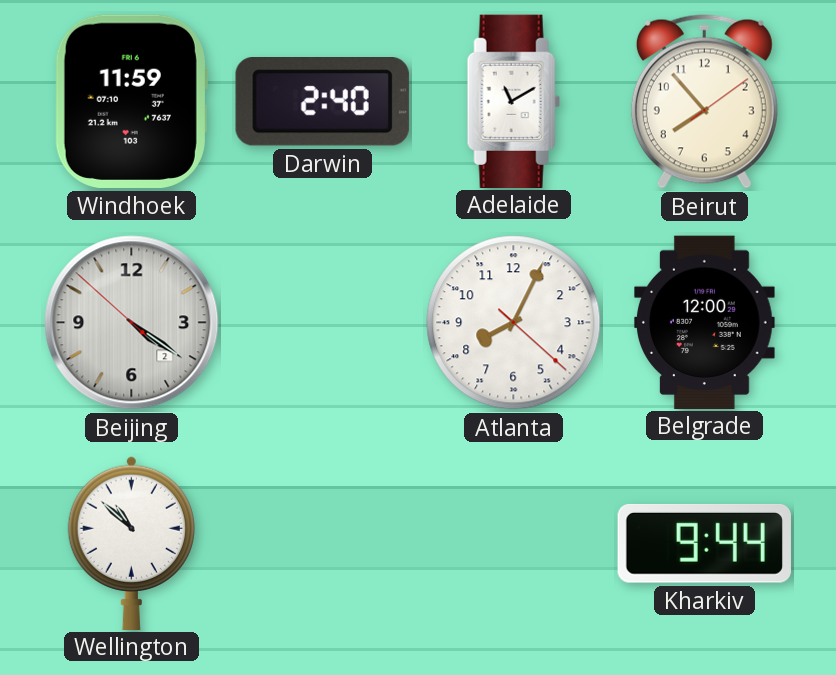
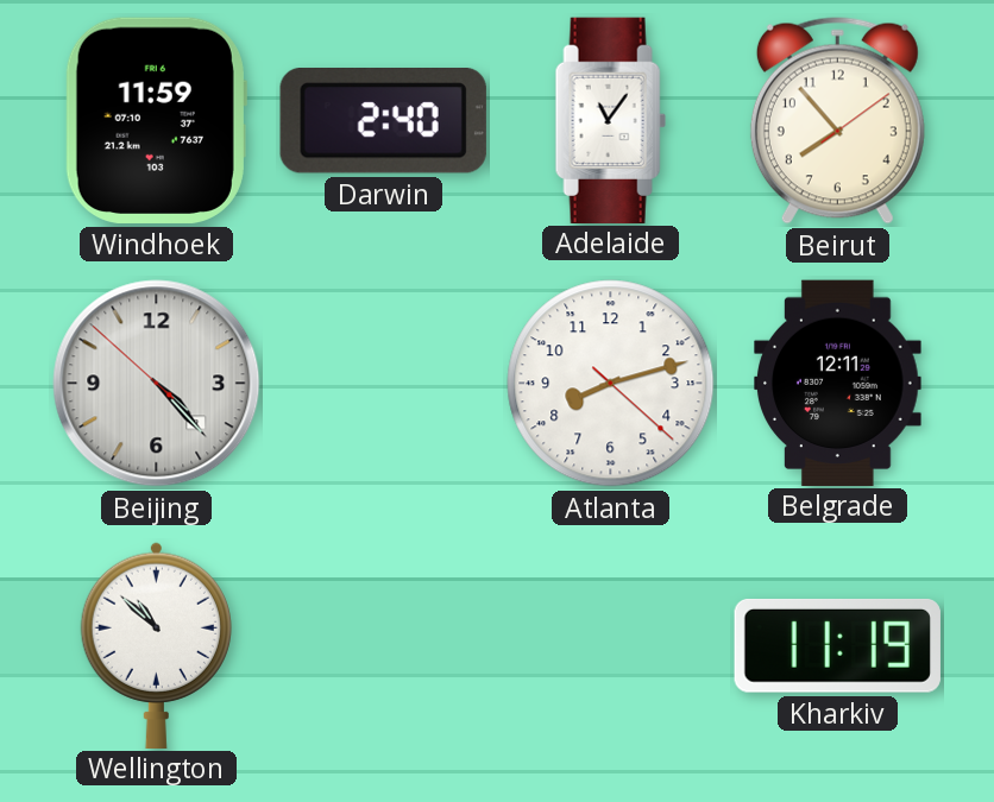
Adelaide: 11:10 -> 11:06 (610, 120)
Beijing: 4:20 -> 4:22 (157, 384)
Atlanta: 8:04 -> 8:12 (611, 384)
Belgrade: 12:00 -> 12:11 (838, 383)
Kharkiv: 9:44 -> 11:19 (837, 645)
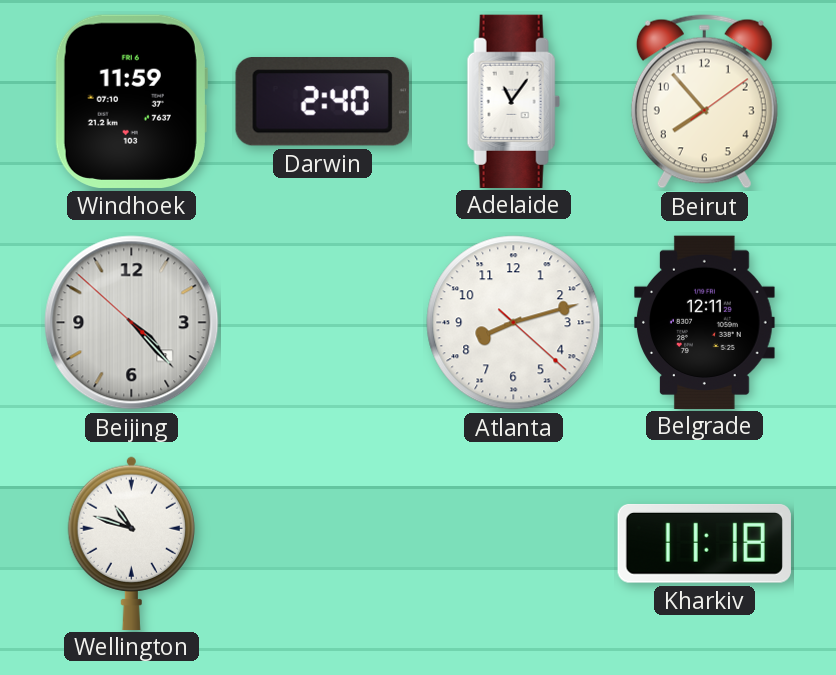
Wellington: 10:52 -> 10:48 (131, 543)
Kharkiv: 11:19 -> 11:18 (704, 543)
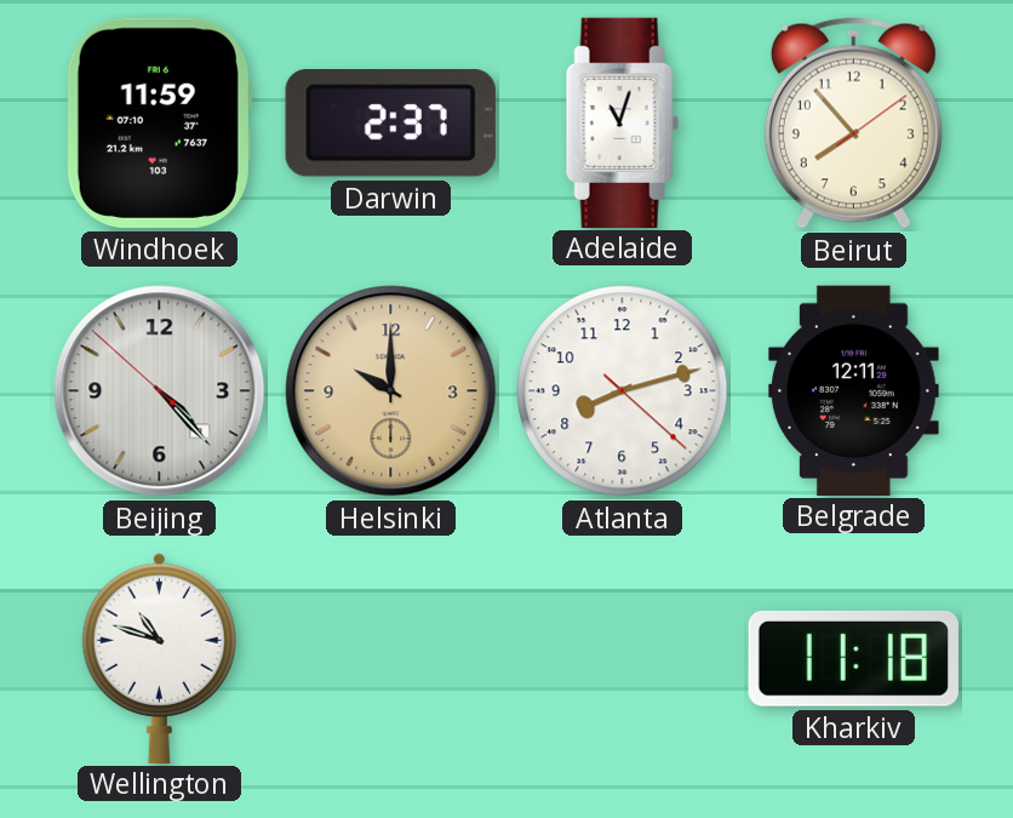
Darwin: 2:40 -> 2:37 (390, 124)
Adelaide: 11:06 -> 11:03 (622, 122)
Helsinki: none -> 10:00 (391, 391)
